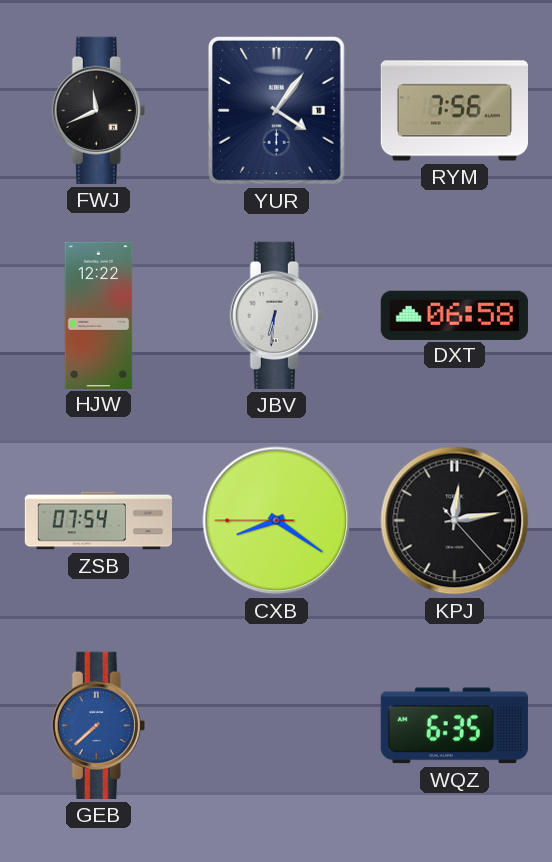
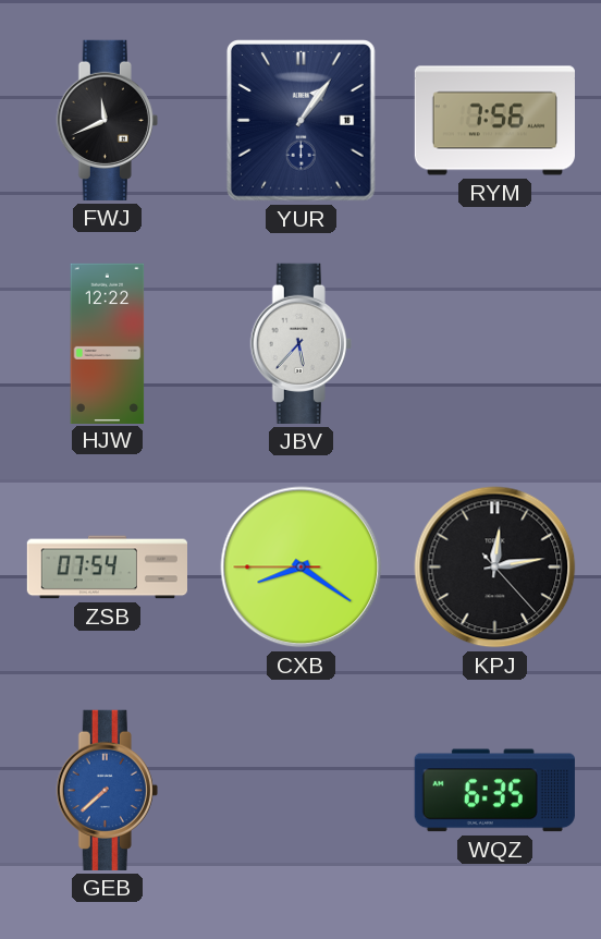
YUR: 4:06 -> 1:06 (302, 121)
JBV: 6:31 -> 5:37 (300, 343)
DXT: 06:58 -> none (454, 315)
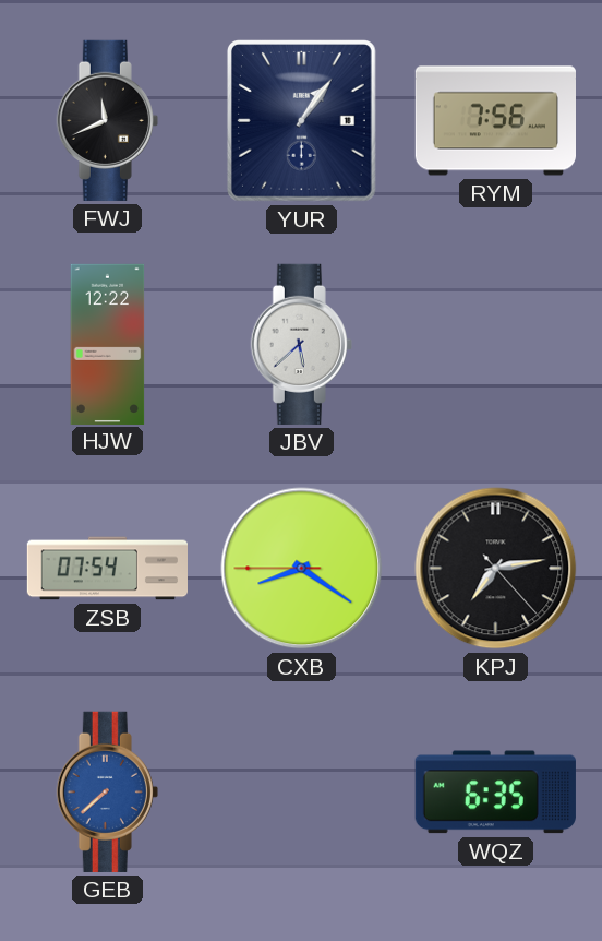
JBV: 5:37 -> 5:38 (301, 344)
KPJ: 12:13 -> 7:13 (496, 569)
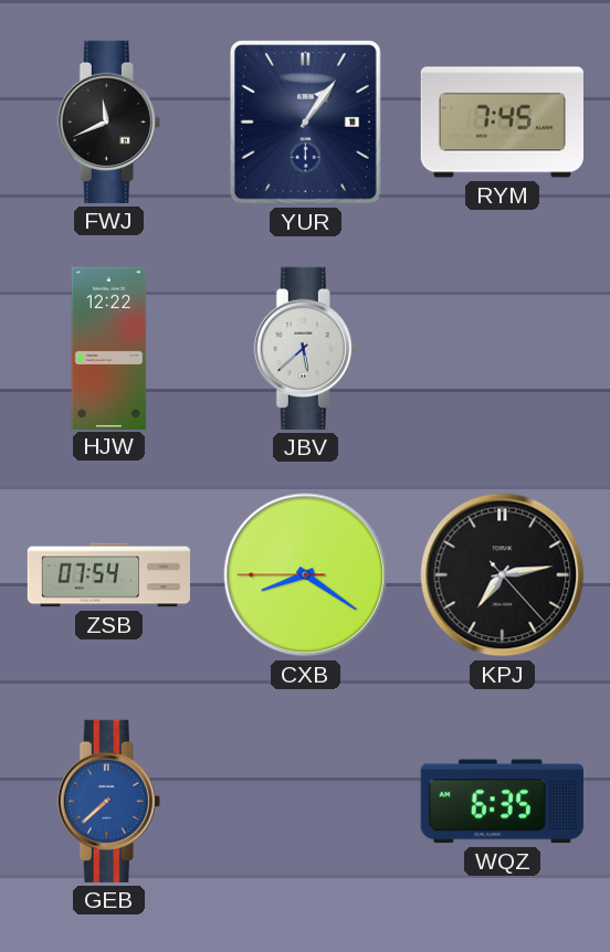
RYM: 7:56 -> 7:45 (502, 123)
